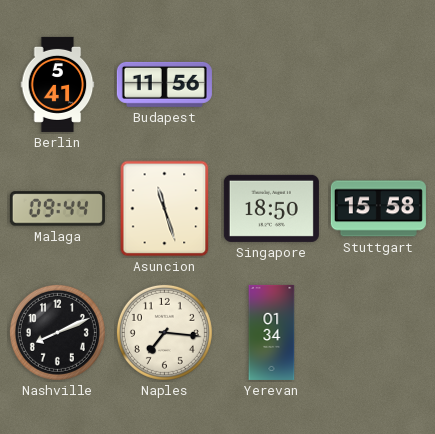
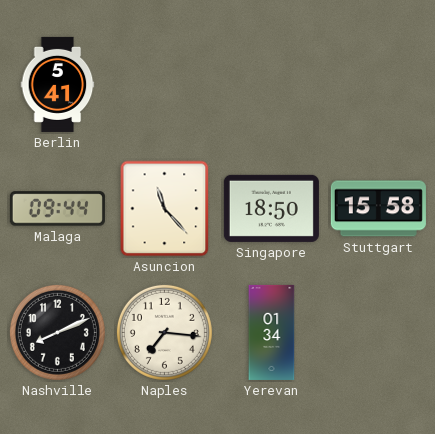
Budapest: 11:56 -> none (164, 84)
Asuncion: 11:27 -> 11:23 (165, 209)
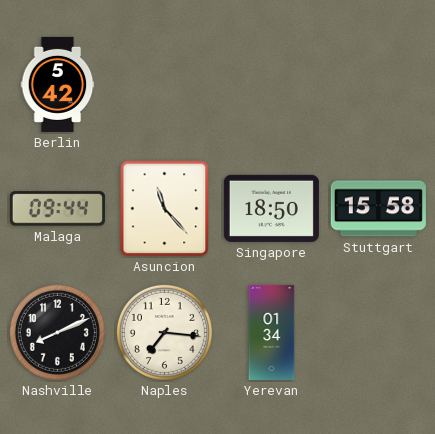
Berlin: 5:41 -> 5:42 (58, 84)
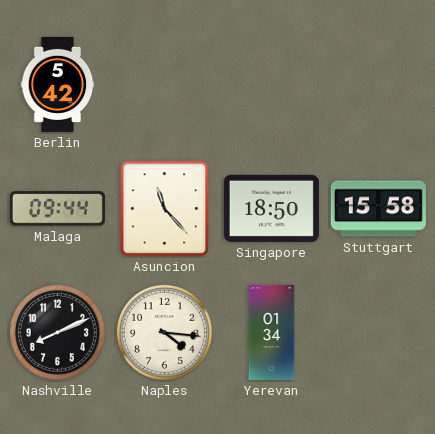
Naples: 7:16 -> 4:16 (164, 332)
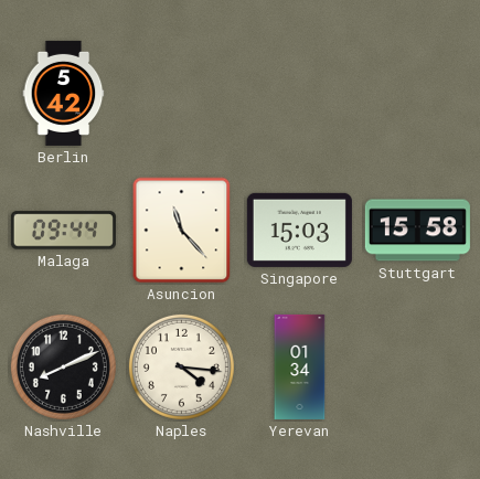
Singapore: 18:50 -> 15:03 (299, 230)
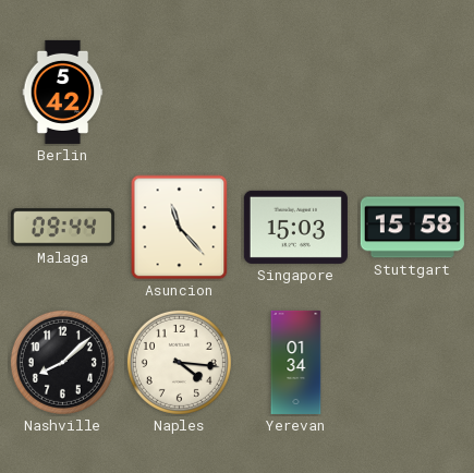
Nashville: 8:11 -> 8:08 (62, 362)
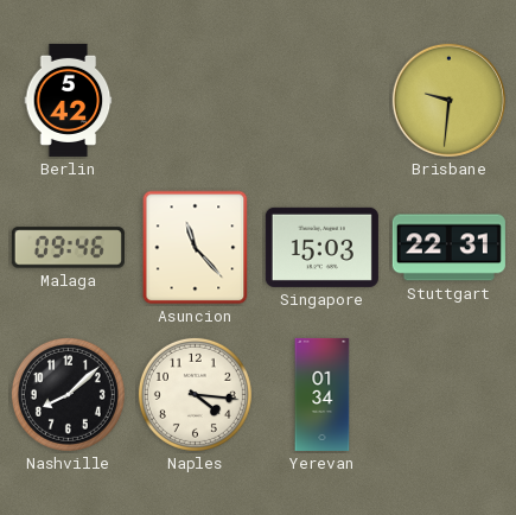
Brisbane: none -> 9:31 (448, 100)
Malaga: 09:44 -> 09:46 (68, 248)
Stuttgart: 15:58 -> 22:31 (448, 248)
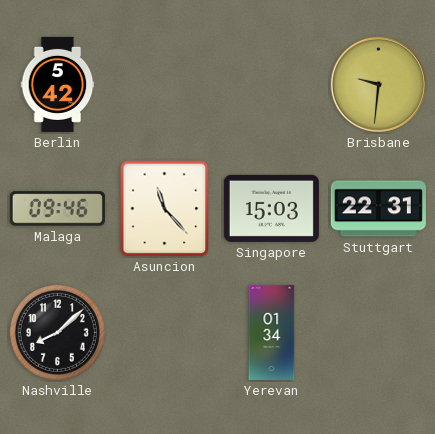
Naples: 4:16 -> none (195, 394)
